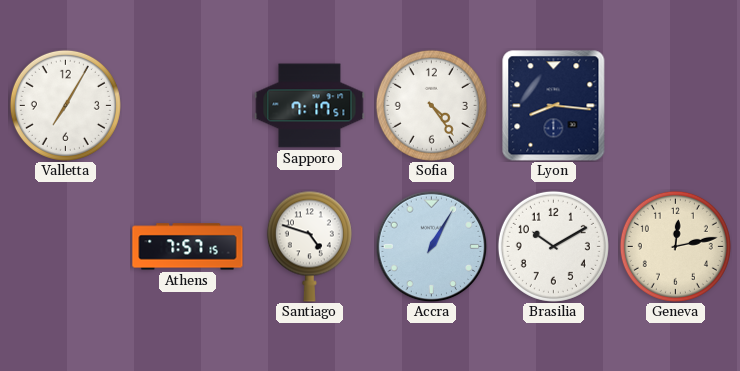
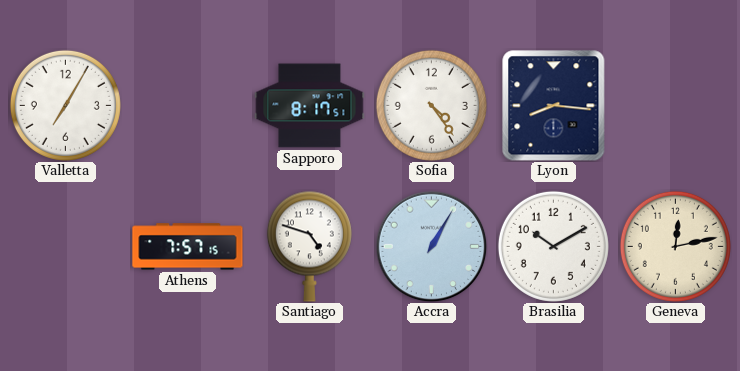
Sapporo: 7:17 -> 8:17 (310, 106)
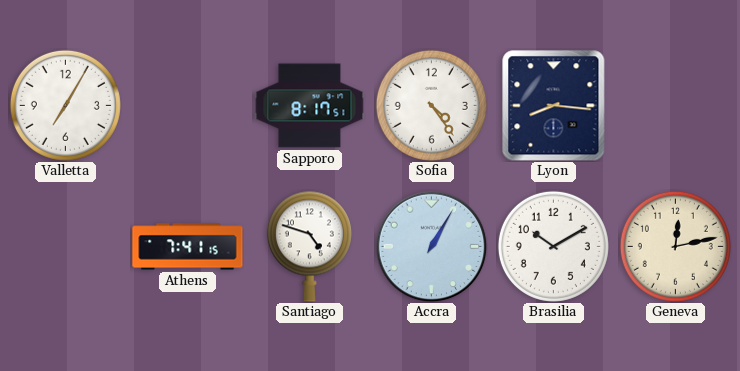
Athens: 7:57 -> 7:41 (188, 247)
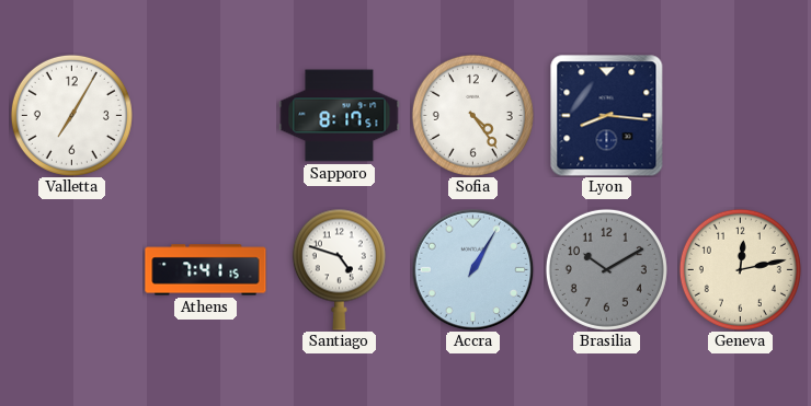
Brasilia dial: white -> grey (606, 269)
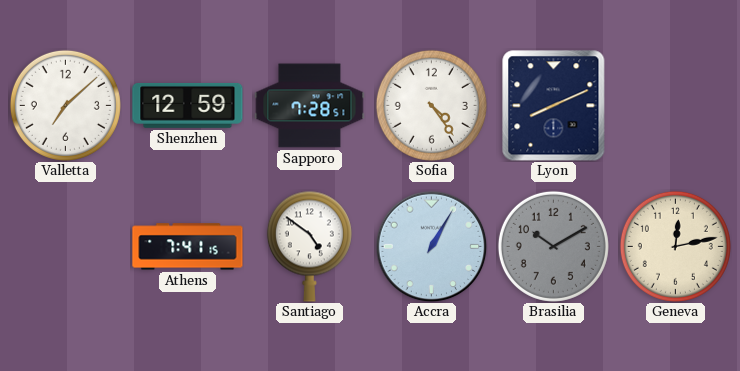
Valletta: 7:05 -> 7:08 (65, 105)
Shenzhen: none -> 12:59 (188, 105)
Sapporo: 8:17 -> 7:28 (310, 106)
Lyon: 8:16 -> 8:11 (554, 106)
Santiago: 4:48 -> 4:51 (309, 246)
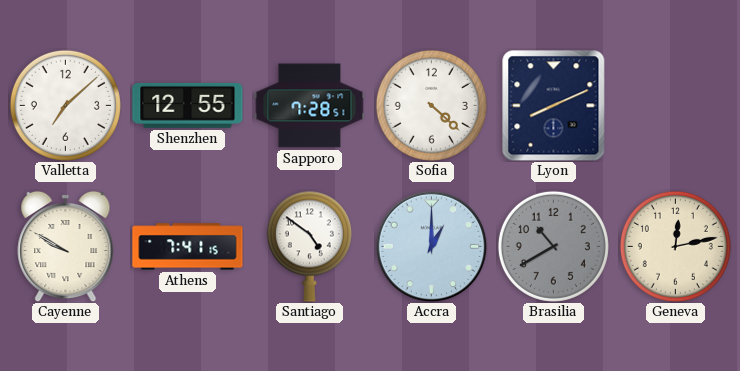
Shenzhen: 12:59 -> 12:55 (188, 105)
Sofia: 4:24 -> 4:22 (431, 105)
Cayenne: none -> 9:50 (66, 246)
Accra: 1:05 -> 1:00 (431, 246)
Brasilia: 10:10 -> 10:40 (553, 246)
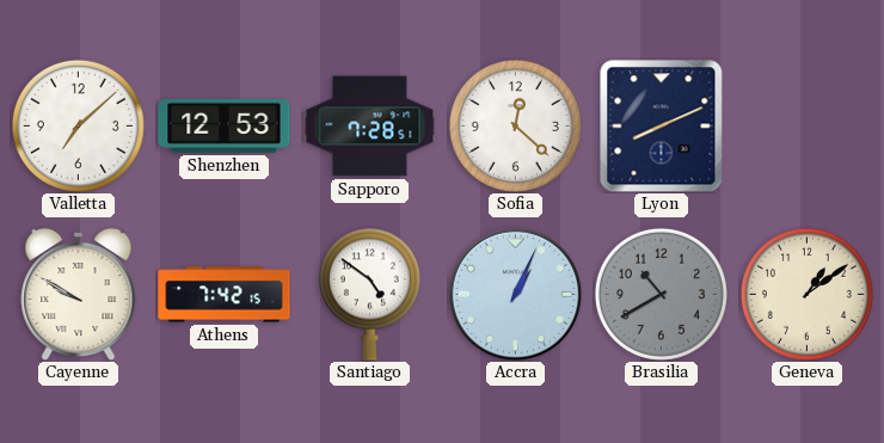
Shenzhen: 12:55 -> 12:53 (225, 125)
Sofia: 4:22 -> 12:22 (515, 125)
Athens: 7:41 -> 7:42 (225, 295)
Accra: 1:00 -> 1:04 (515, 294)
Geneva: 12:13 -> 1:09 (806, 294)
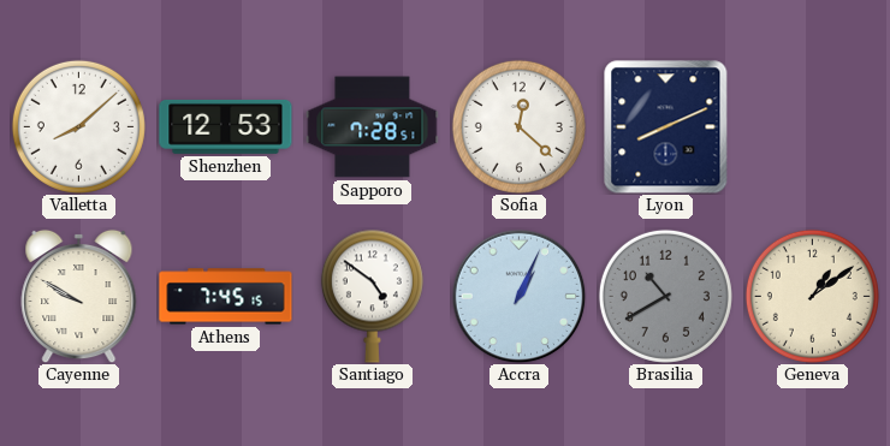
Valletta: 7:08 -> 8:08 (78, 126)
Athens: 7:42 -> 7:45 (226, 297)
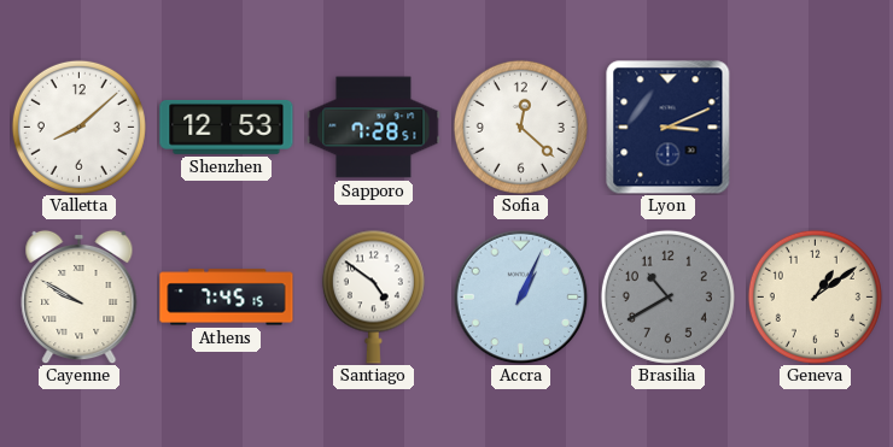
Lyon: 8:11 -> 3:11 (669, 128)
